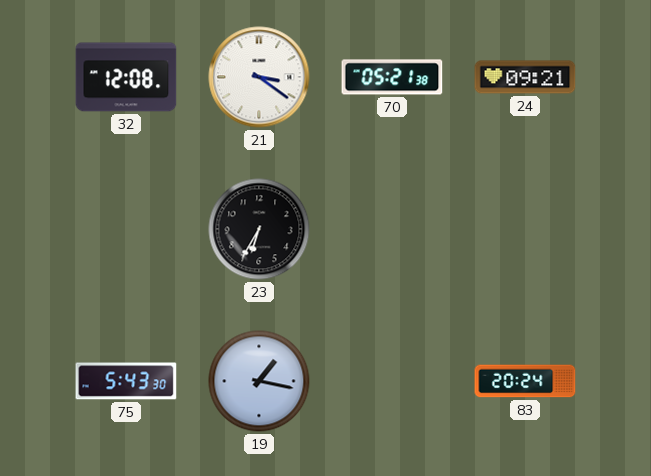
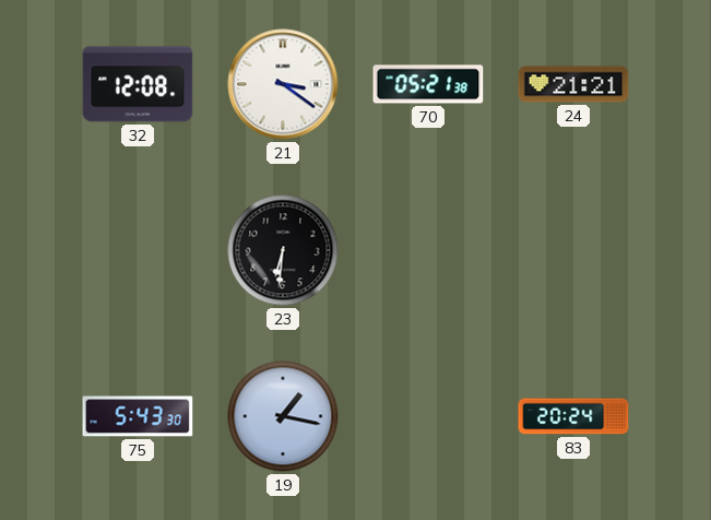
24: 09:21 -> 21:21 (573, 84)
23: 6:35 -> 6:31 (283, 250)
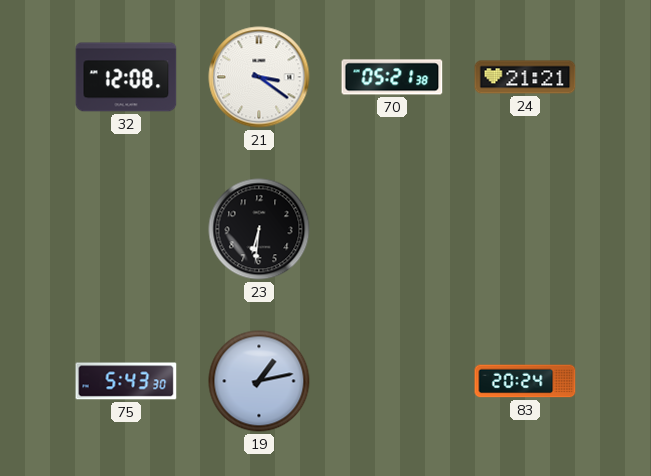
19: 1:17 -> 1:13 (259, 381)
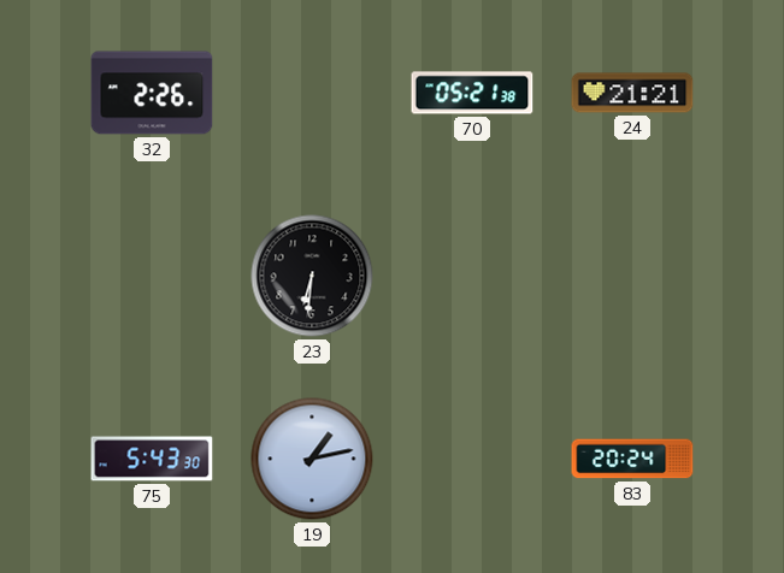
32: 12:08 -> 2:26 (152, 93)
21: 3:21 -> none (259, 77)
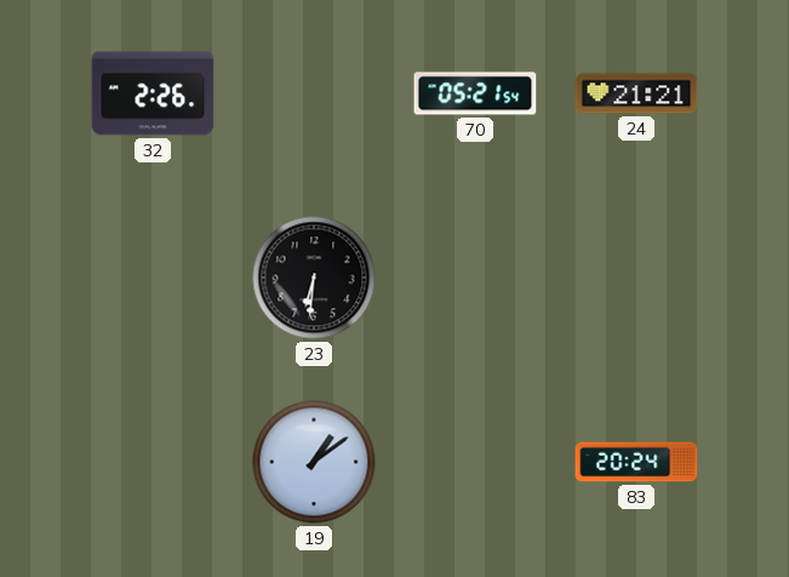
70: 05:21:38 -> 05:21:54 (475, 93)
75: 5:43 -> none (152, 459)
19: 1:13 -> 1:09 (314, 462)
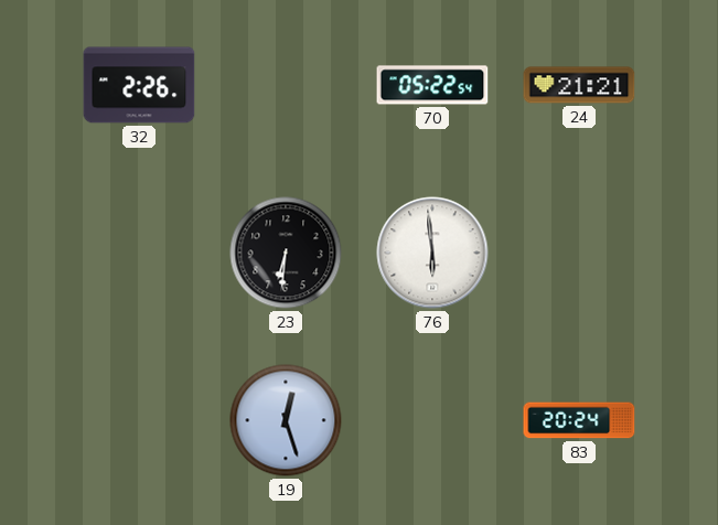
70: 05:21 -> 05:22 (432, 85)
76: none -> 5:59 (432, 253)
19: 1:09 -> 12:27 (286, 420)
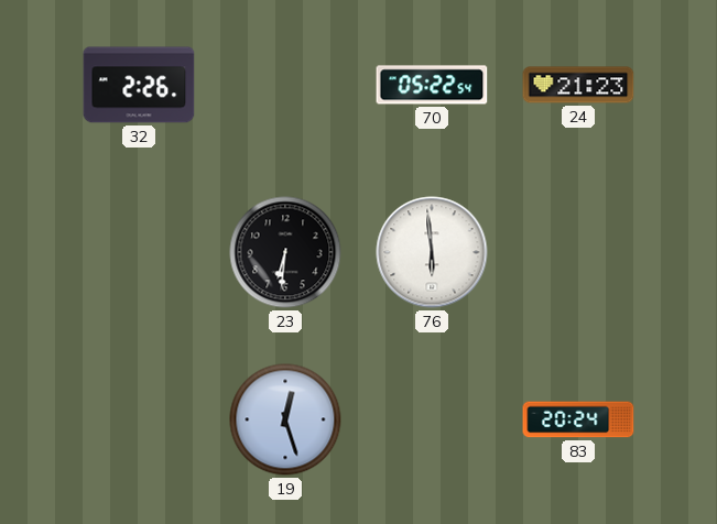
24: 21:21 -> 21:23 (578, 85)
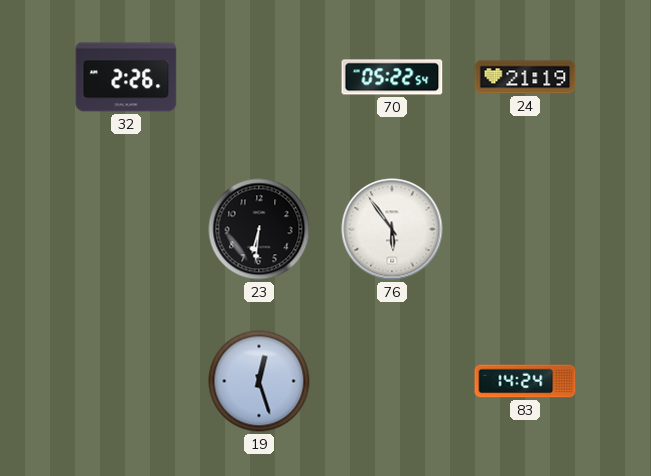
24: 21:23 -> 21:19 (525, 77)
76: 5:59 -> 5:54 (392, 229)
83: 20:24 -> 14:24 (525, 381)
